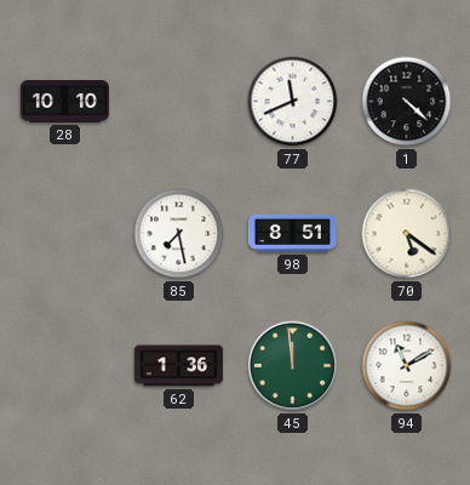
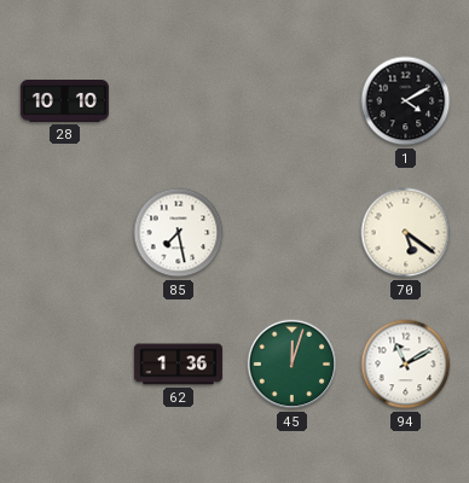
77: 11:41 -> none (293, 102)
1: 4:22 -> 4:10 (406, 101)
98: 8:51 -> none (292, 233)
45: 11:59 -> 12:03 (293, 365)
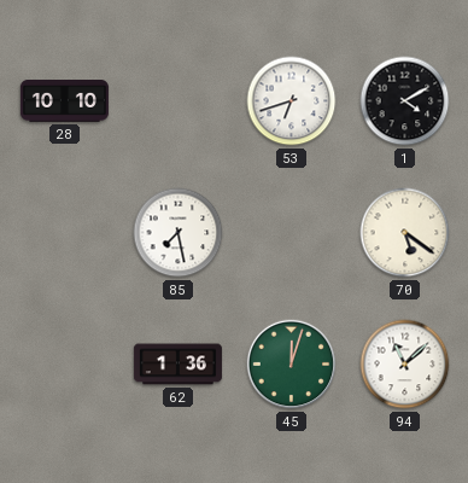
53: none -> 6:42 (292, 101)
94: 11:10 -> 11:08 (405, 365)
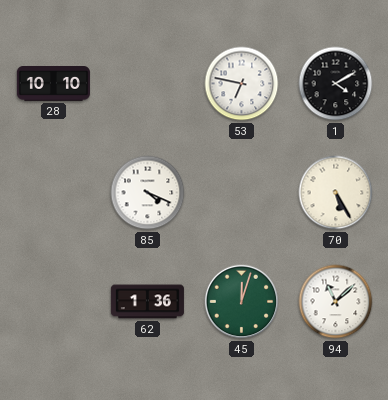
53: 6:42 -> 6:47 (242, 84)
85: 7:28 -> 4:19 (148, 193)
70: 5:21 -> 5:25 (336, 193)
